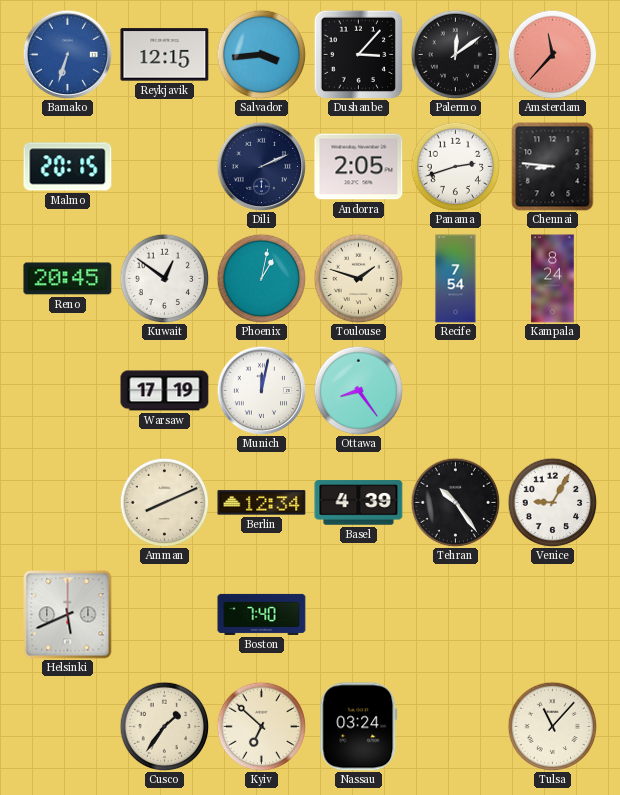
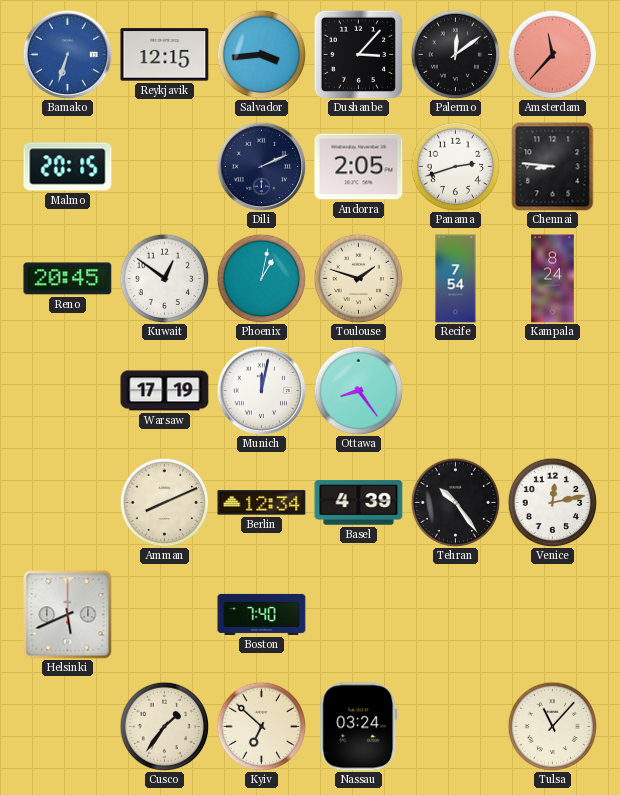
Venice: 9:05 -> 12:13 (552, 502)
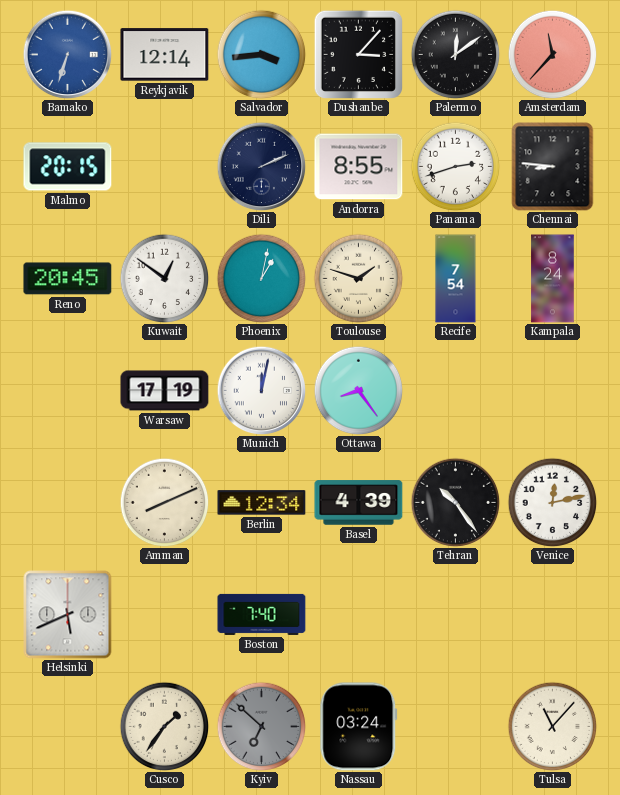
Reykjavik: 12:15 -> 12:14 (165, 55)
Andorra: 2:05 -> 8:55 (359, 167)
Kyiv dial: cream -> grey (261, 726)
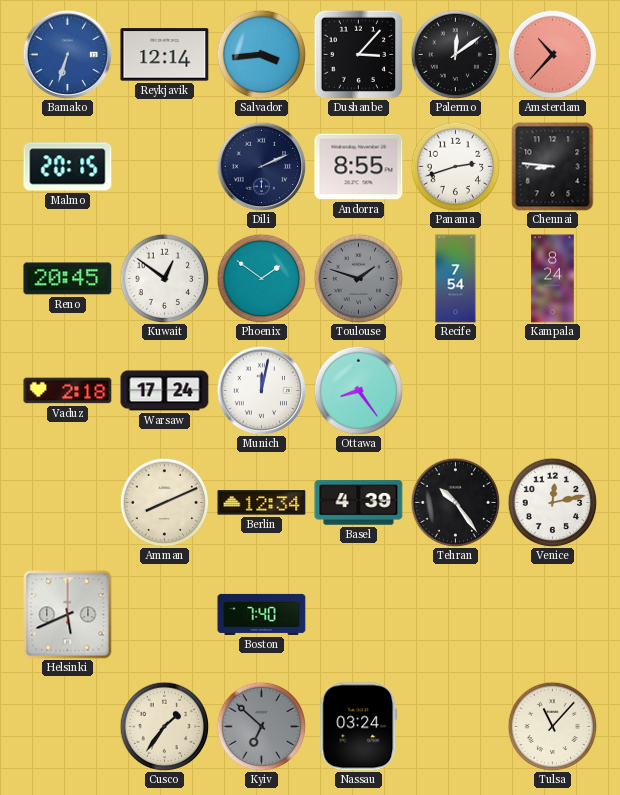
Amsterdam: 11:37 -> 10:37 (552, 54)
Phoenix: 1:02 -> 1:51 (261, 278)
Toulouse dial: cream -> grey (358, 278)
Vaduz: none -> 2:18 (68, 391)
Warsaw: 17:19 -> 17:24 (165, 391)
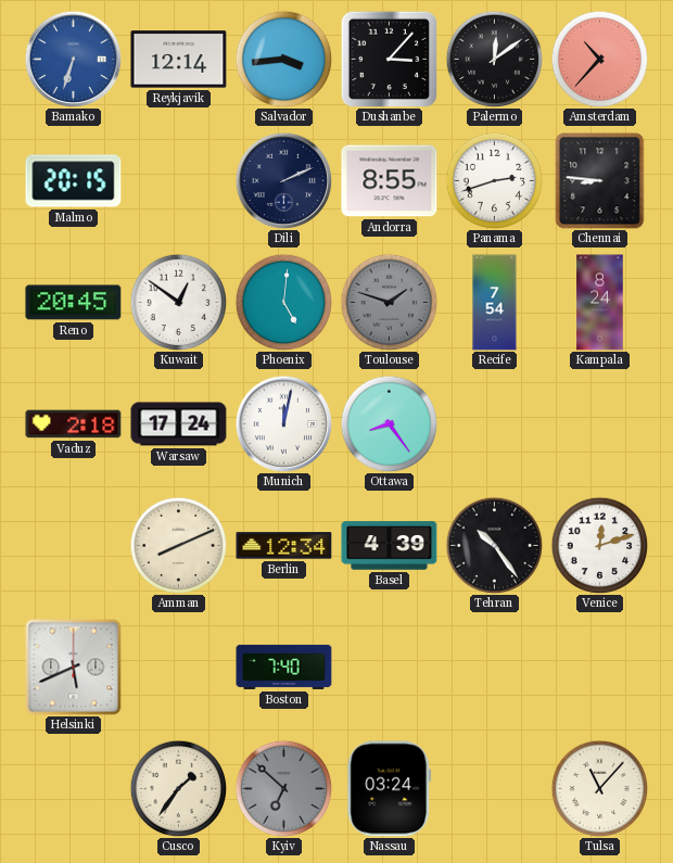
Phoenix: 1:51 -> 5:01 (283, 302)
Venice: 12:13 -> 12:12 (599, 545)
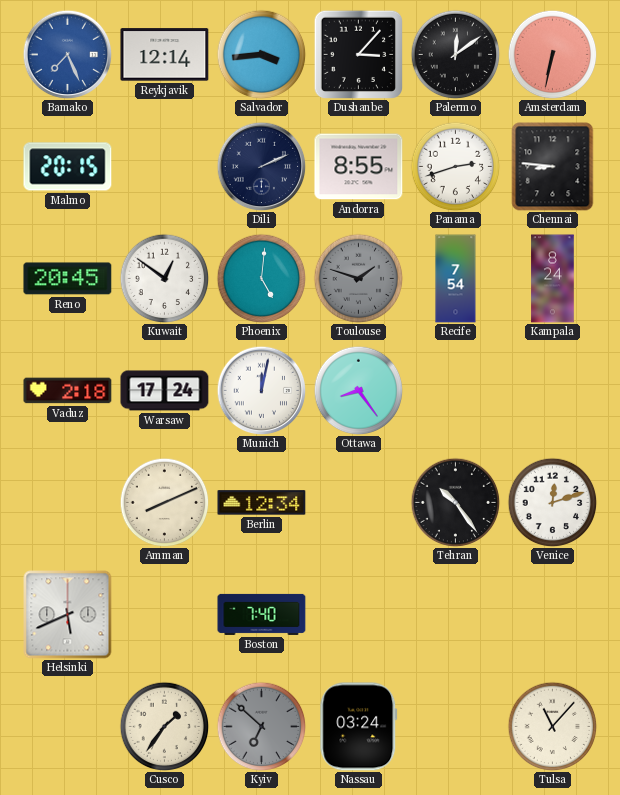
Bamako: 6:33 -> 7:26 (67, 54)
Amsterdam: 10:37 -> 6:32 (552, 54)
Basel: 4:39 -> none (390, 546)
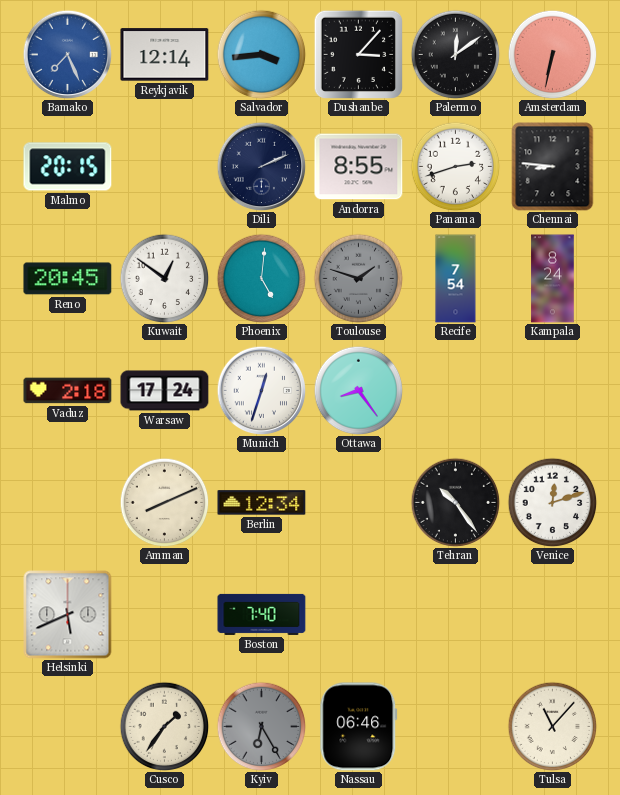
Munich: 12:02 -> 12:33 (261, 390)
Kyiv: 6:52 -> 6:25 (261, 726)
Nassau: 03:24 -> 06:46 (359, 727)
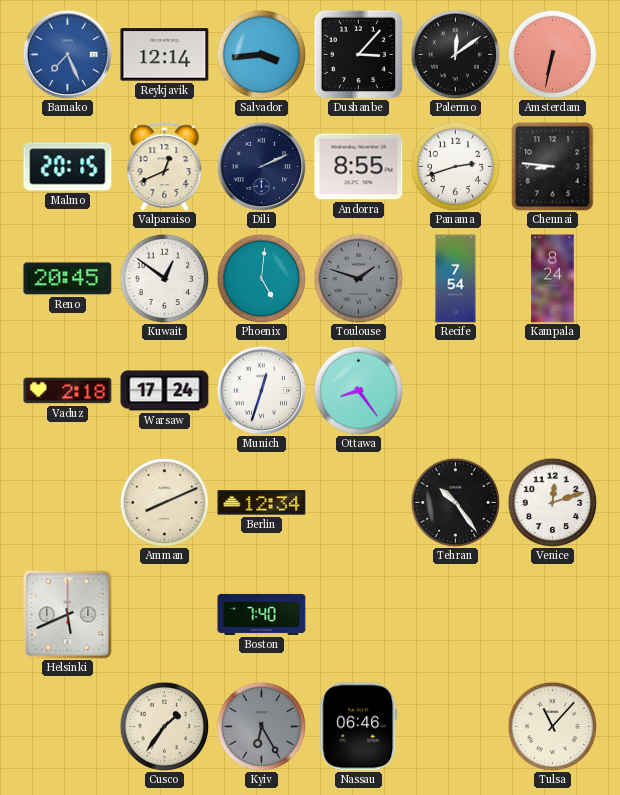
Valparaiso: none -> 12:41 (165, 167)
